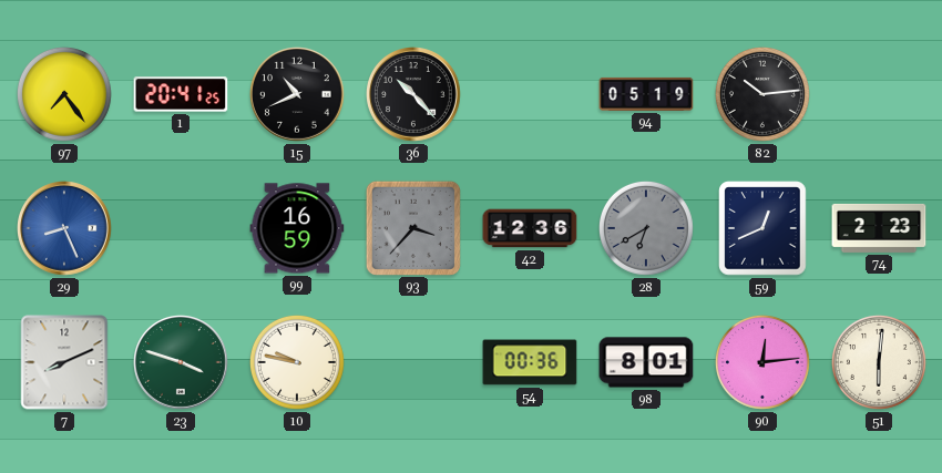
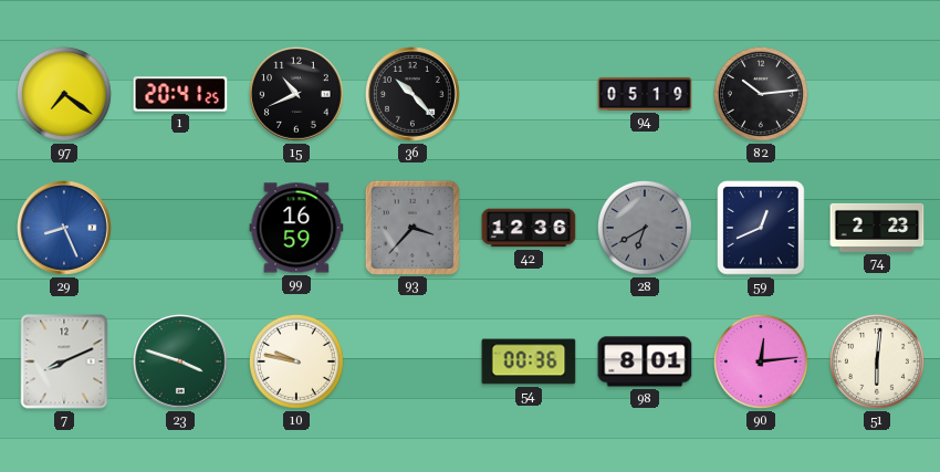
97: 7:24 -> 7:21 (64, 94)
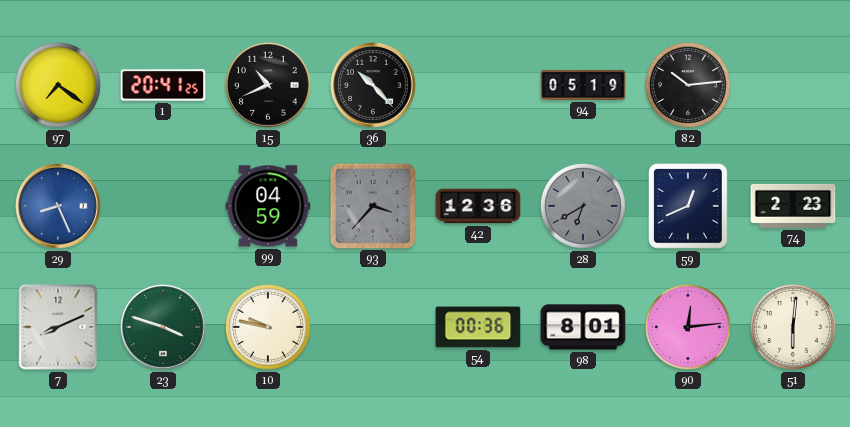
99: 16:59 -> 04:59 (268, 206)
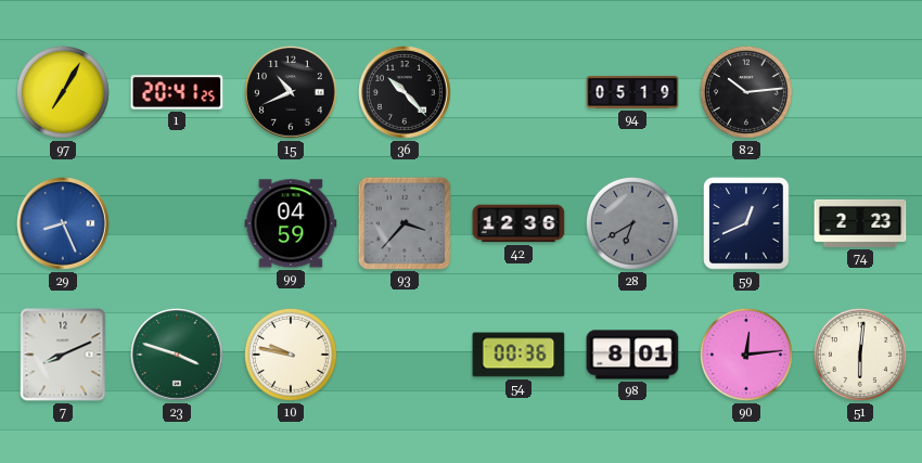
97: 7:21 -> 7:05 (63, 92)
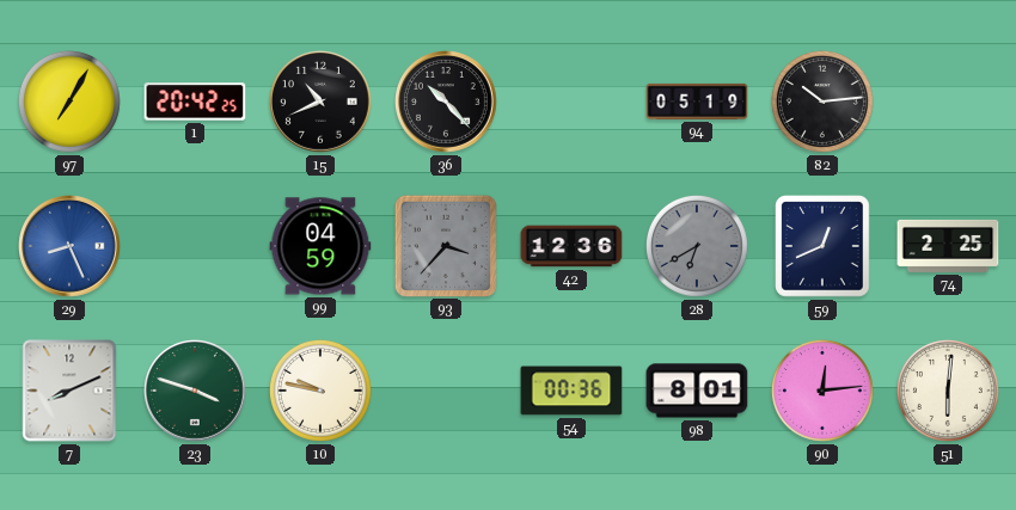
1: 20:41 -> 20:42 (195, 102)
74: 2:23 -> 2:25 (948, 246)
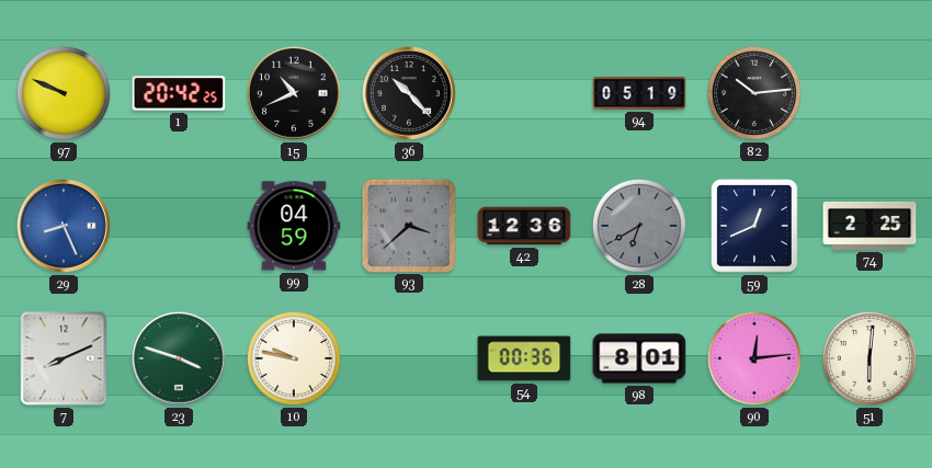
97: 7:05 -> 9:49 (64, 93)
93: 3:37 -> 3:38 (408, 225)
